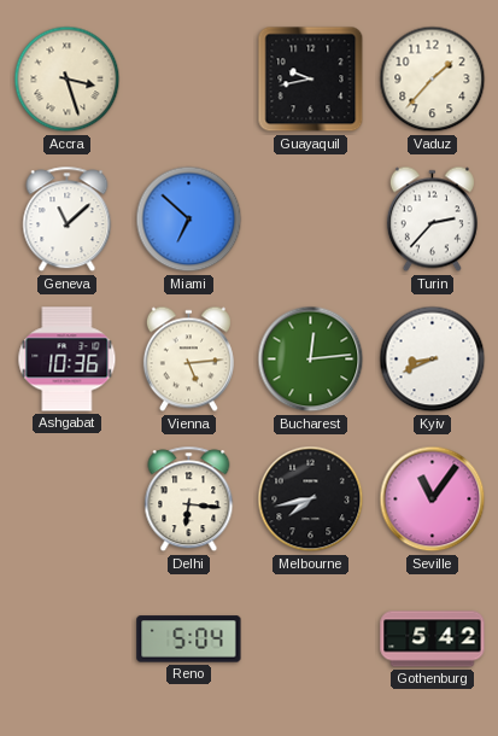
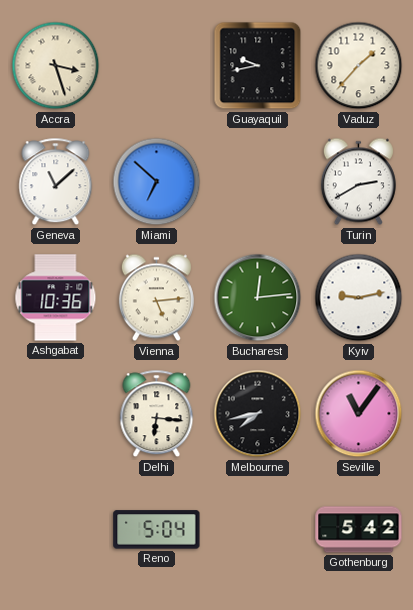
Turin: 2:37 -> 2:40 (358, 182)
Kyiv: 8:41 -> 9:13 (359, 298)
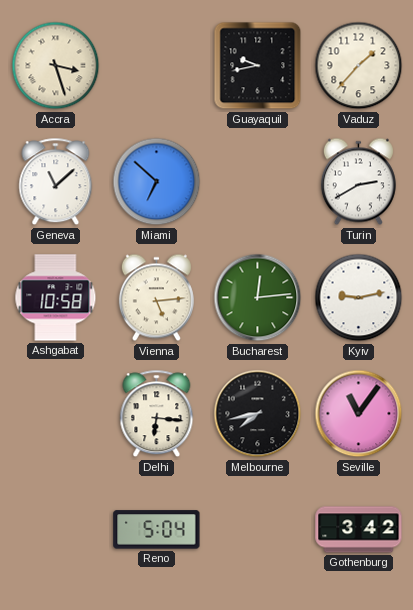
Ashgabat: 10:36 -> 10:58 (56, 298)
Gothenburg: 5:42 -> 3:42 (359, 530)
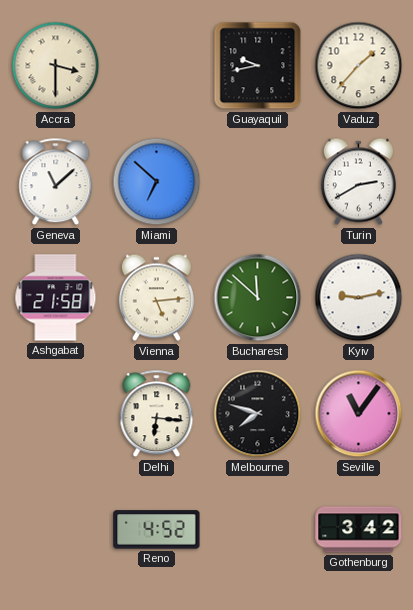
Accra: 3:27 -> 3:30 (56, 66)
Ashgabat: 10:58 -> 21:58 (56, 298)
Bucharest: 12:14 -> 11:52 (258, 298)
Melbourne: 7:43 -> 7:48 (258, 414)
Reno: 5:04 -> 4:52 (157, 530)
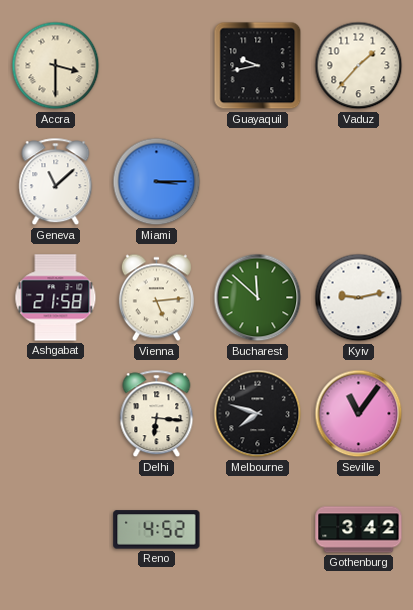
Miami: 6:52 -> 3:15 (157, 182)
Turin: 2:40 -> none (358, 182)
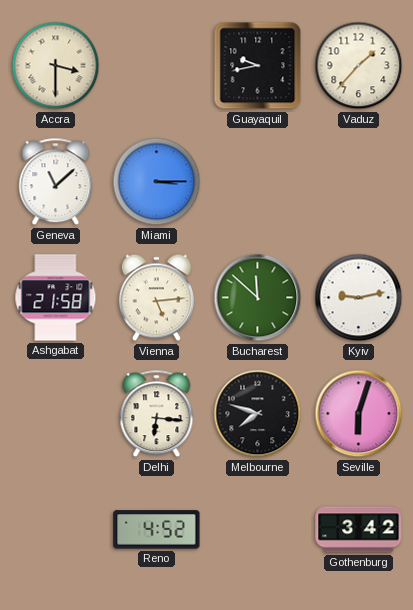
Seville: 11:06 -> 6:03 (359, 414)
